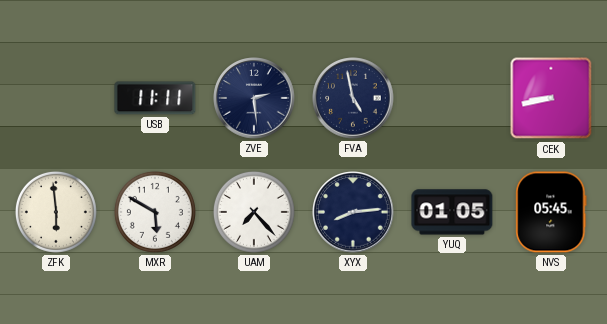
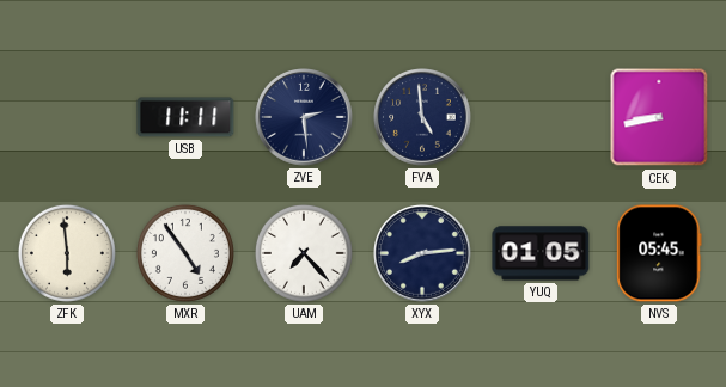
FVA: 4:58 -> 4:59 (422, 117)
MXR: 5:50 -> 4:54 (185, 253)
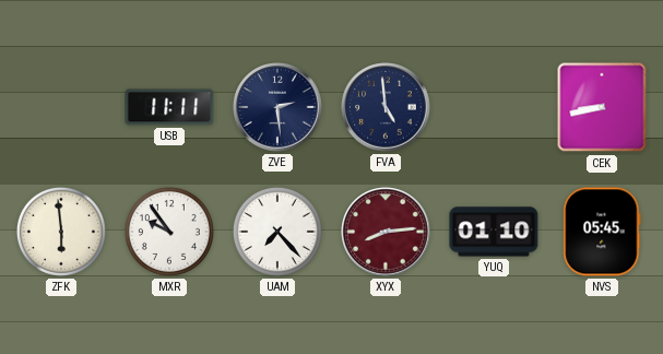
MXR: 4:54 -> 9:54 (169, 232)
XYX dial: navy -> burgundy (386, 232)
YUQ: 01:05 -> 01:10 (494, 232)
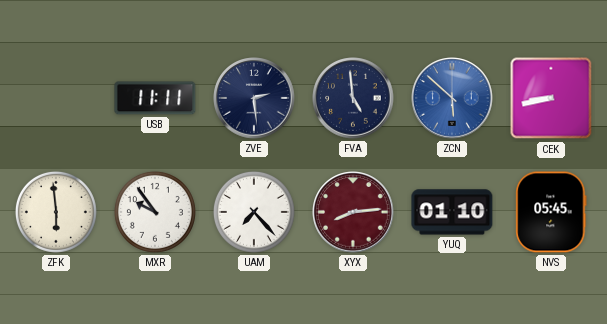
ZCN: none -> 5:52 (452, 98)
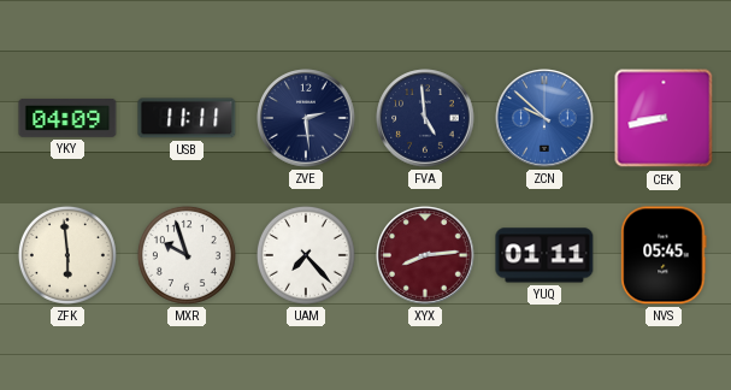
YKY: none -> 04:09 (67, 118)
ZCN: 5:52 -> 9:52 (544, 118)
MXR: 9:54 -> 9:57 (187, 255)
YUQ: 01:10 -> 01:11 (544, 255)
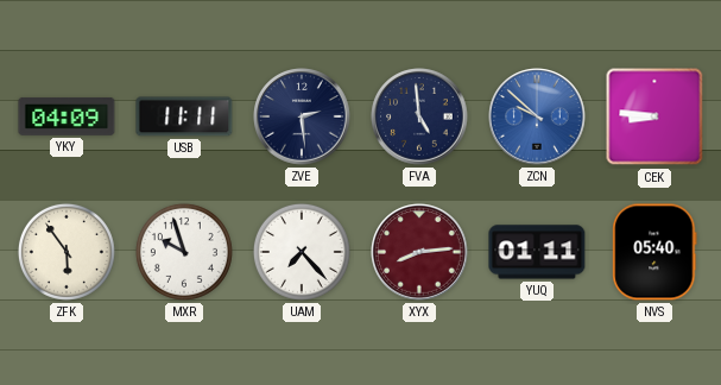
CEK: 8:43 -> 8:46 (654, 116)
ZFK: 5:59 -> 5:54 (67, 252)
NVS: 05:45 -> 05:40 (654, 252)
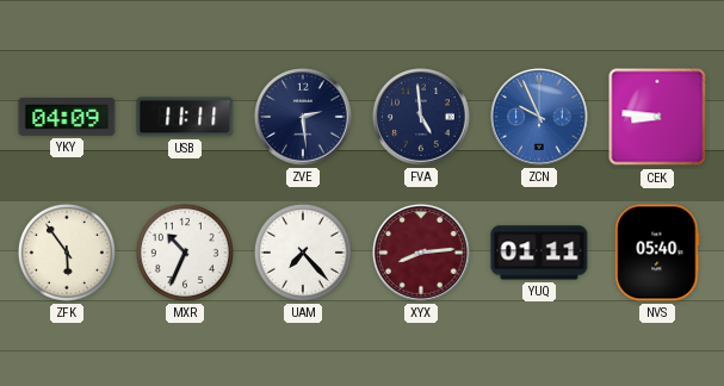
ZCN: 9:52 -> 9:56 (539, 117)
MXR: 9:57 -> 10:34 (185, 253)
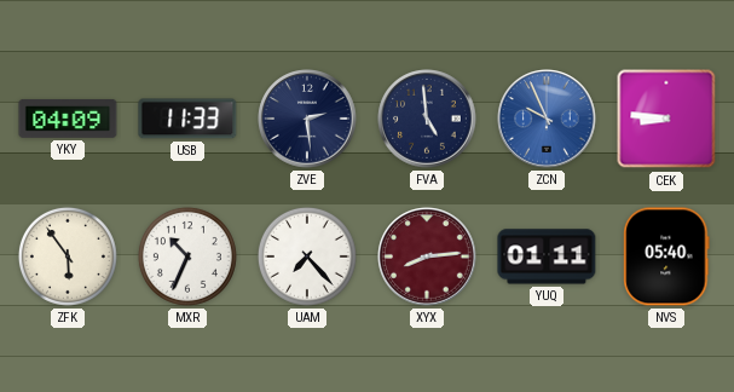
USB: 11:11 -> 11:33 (187, 119)
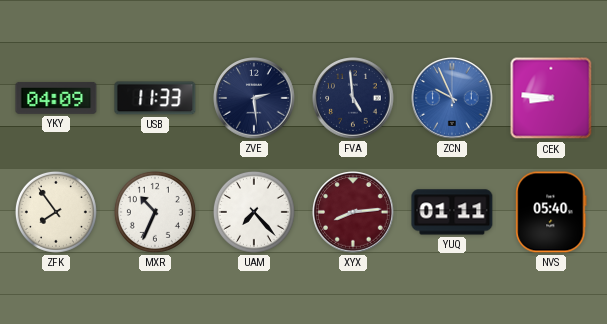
ZFK: 5:54 -> 7:54 (56, 212)
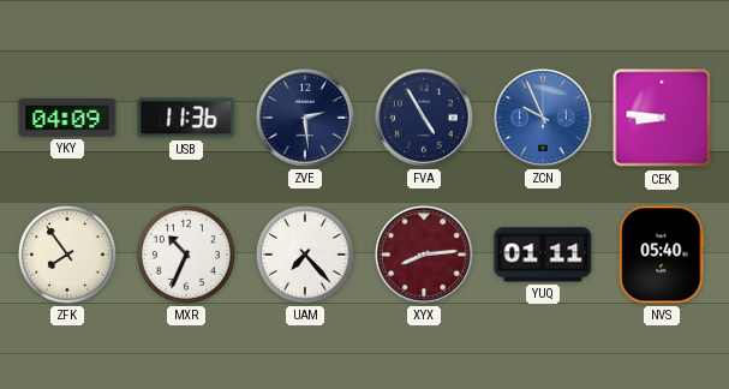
USB: 11:33 -> 11:36 (186, 118)
FVA: 4:59 -> 4:55 (424, 118)
